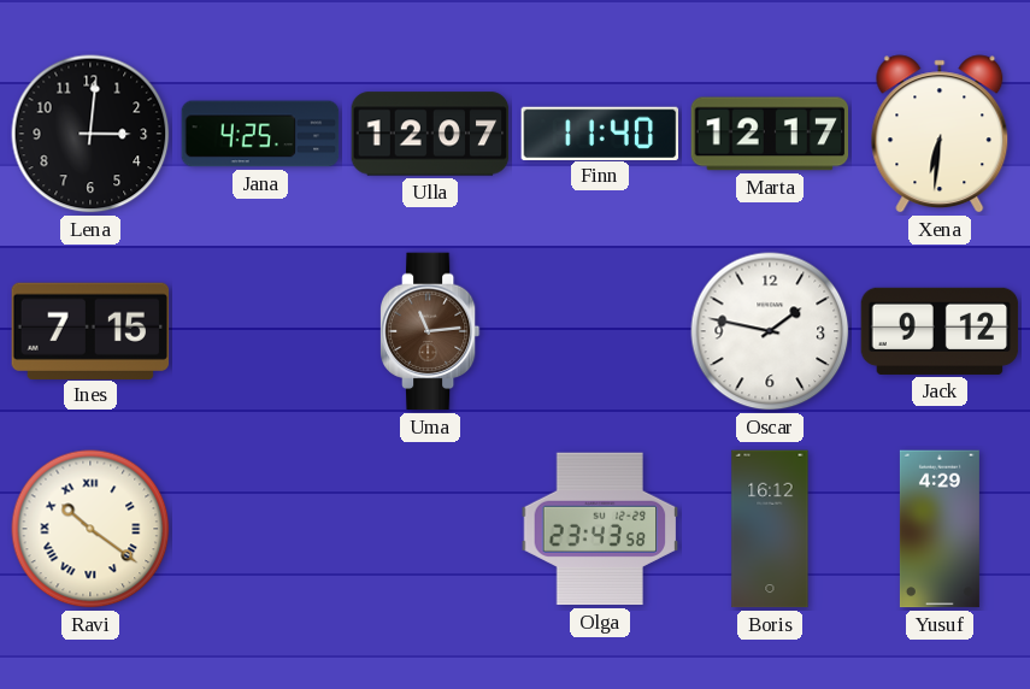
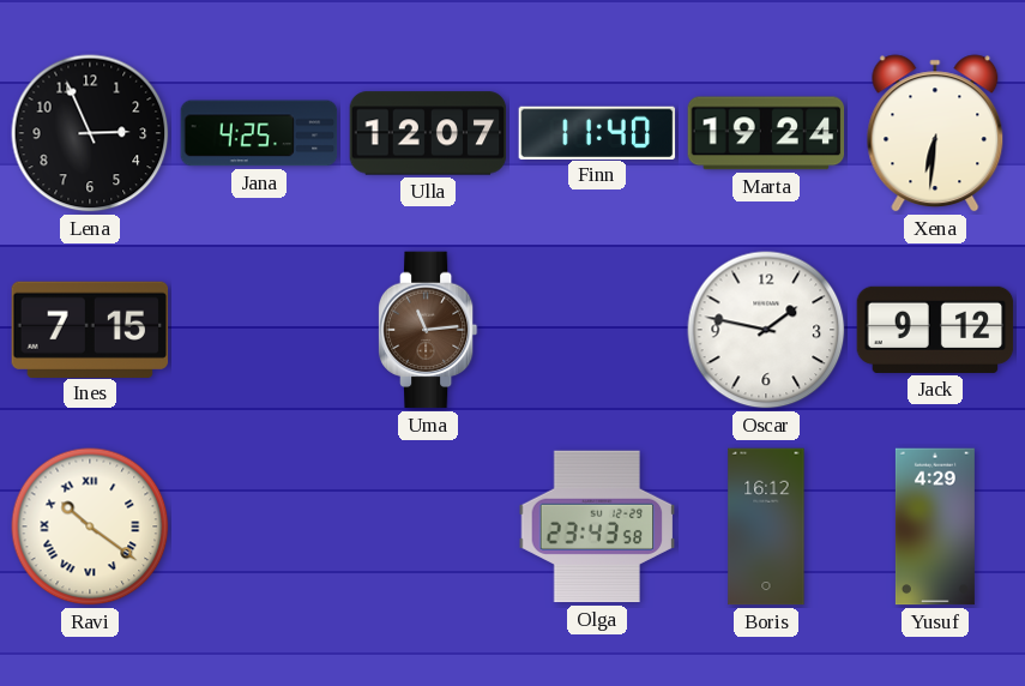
Lena: 3:01 -> 2:56 (90, 133)
Marta: 12:17 -> 19:24 (766, 133)
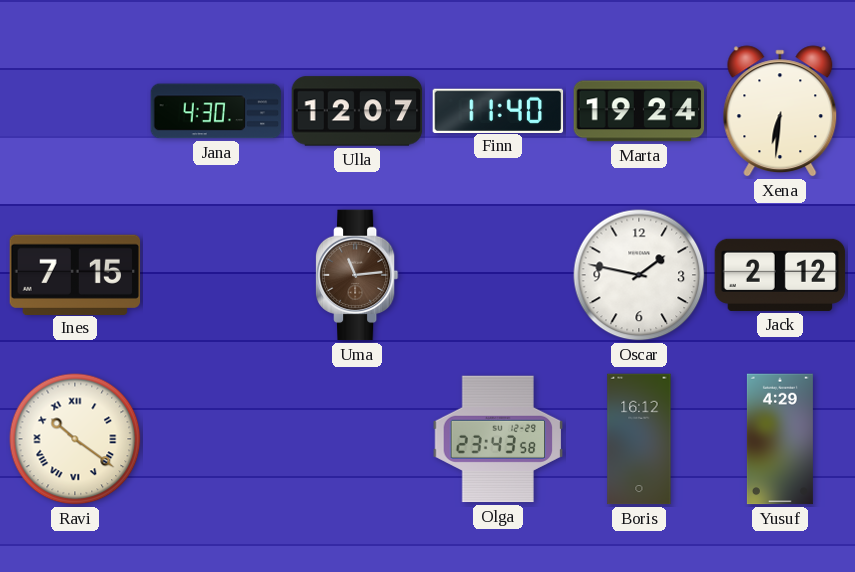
Lena: 2:56 -> none (90, 133)
Jana: 4:25 -> 4:30 (216, 111)
Jack: 9:12 -> 2:12 (780, 275)
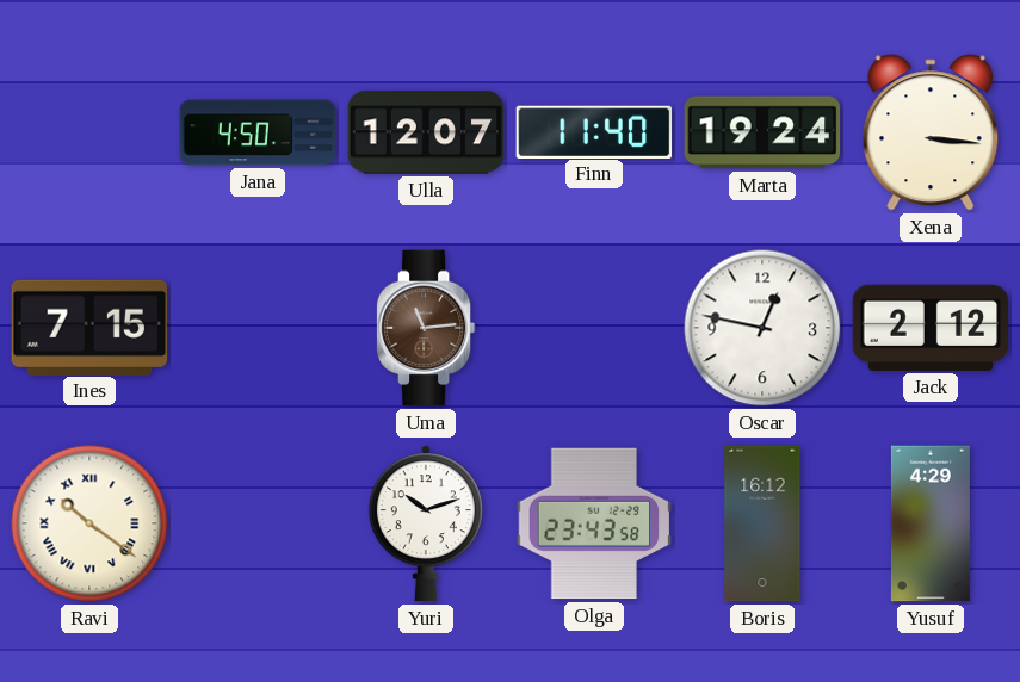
Jana: 4:30 -> 4:50 (258, 132)
Xena: 6:31 -> 3:16 (931, 132)
Oscar: 1:47 -> 12:47 (762, 328)
Yuri: none -> 10:12 (426, 523)
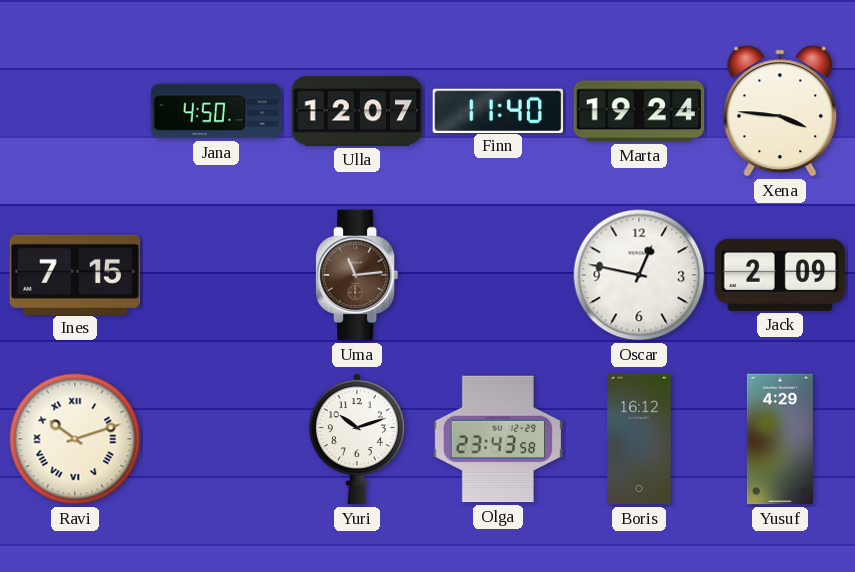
Xena: 3:16 -> 3:46 (780, 111)
Jack: 2:12 -> 2:09 (780, 275)
Ravi: 10:21 -> 10:12 (75, 439)
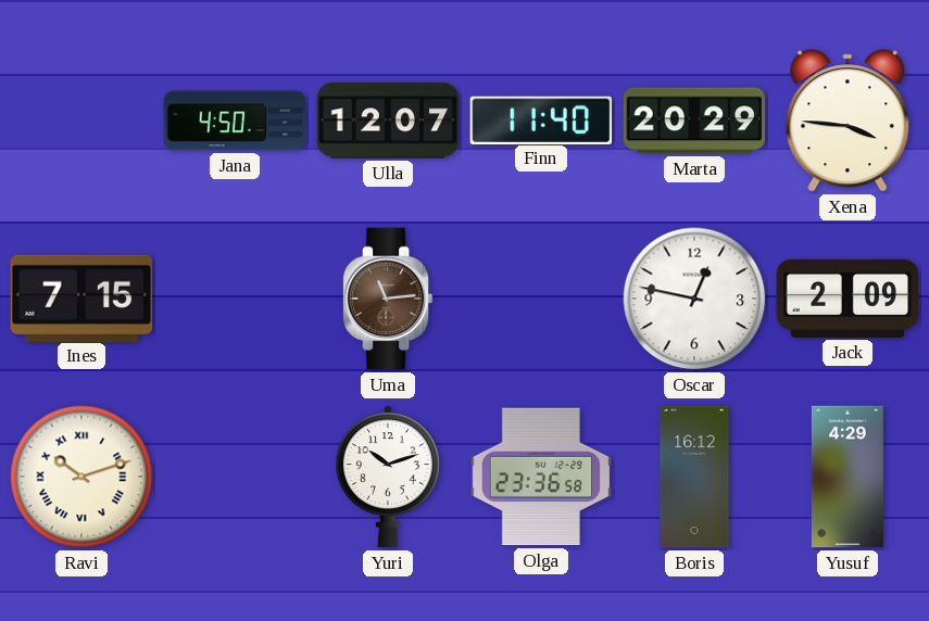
Marta: 19:24 -> 20:29 (694, 121)
Olga: 23:43 -> 23:36 (541, 477)
